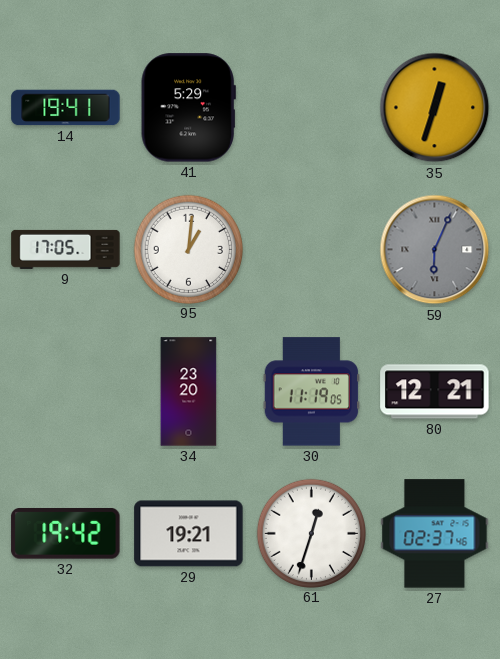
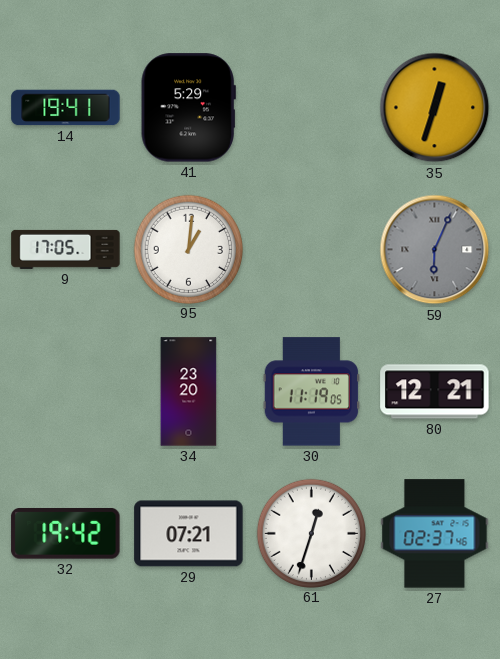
29: 19:21 -> 07:21 (189, 534)
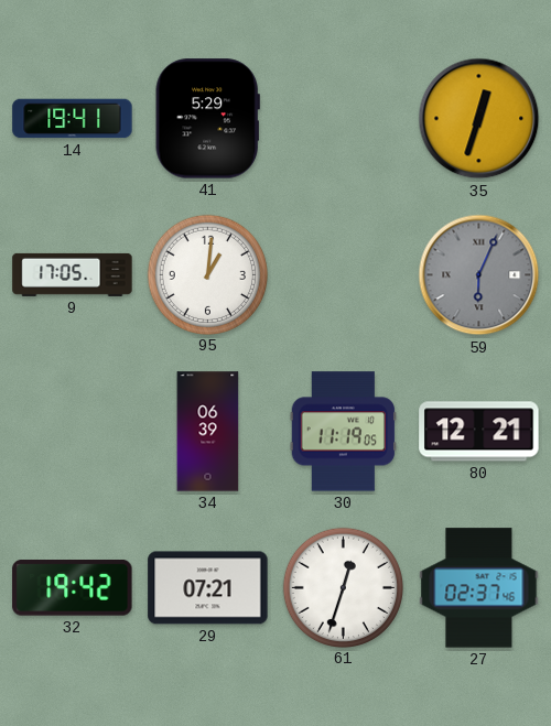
34: 23:20 -> 06:39 (208, 432)
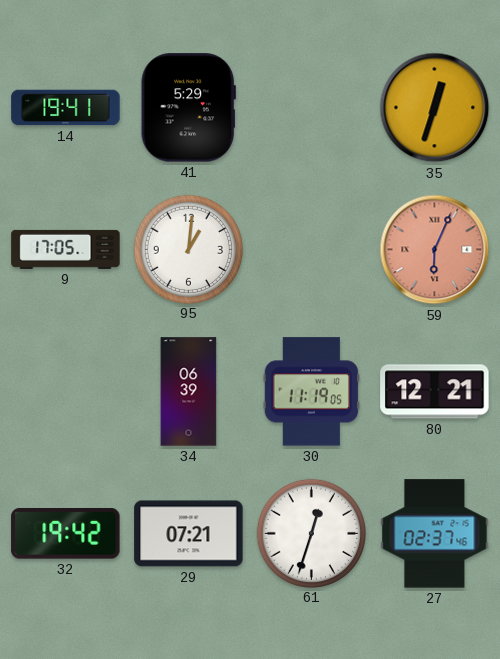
59 dial: grey -> salmon (435, 250)
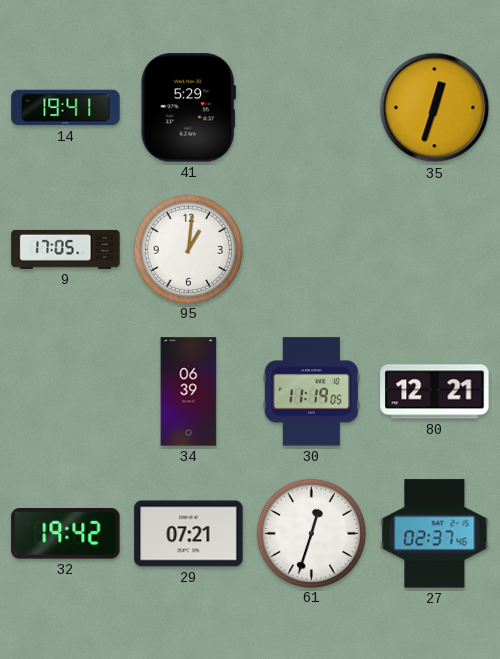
59: 6:04 -> none (435, 250)
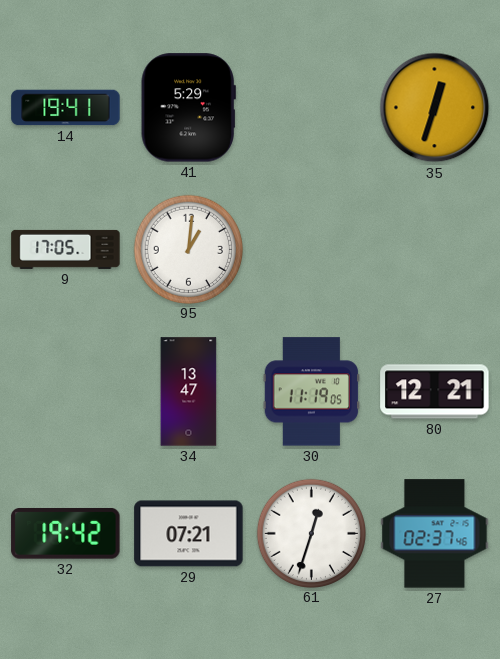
34: 06:39 -> 13:47 (189, 392)
